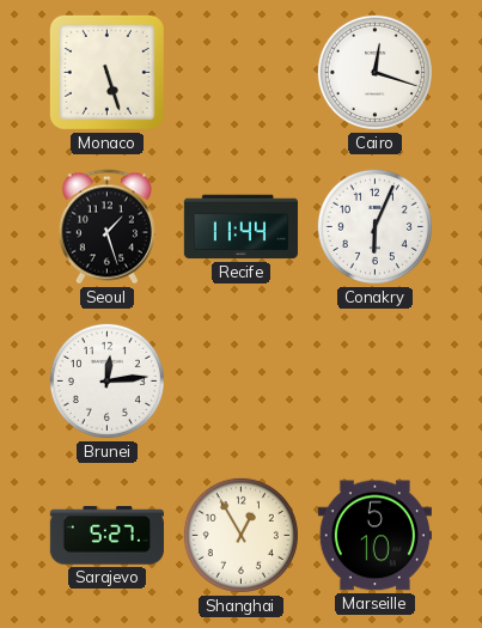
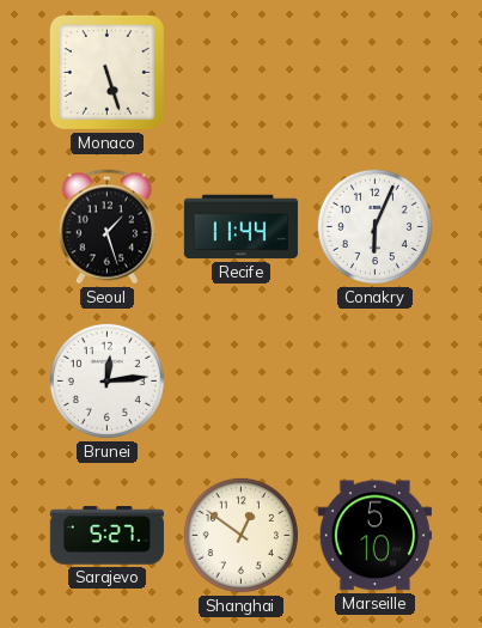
Cairo: 12:18 -> none (374, 72)
Shanghai: 12:55 -> 12:51 (240, 535)
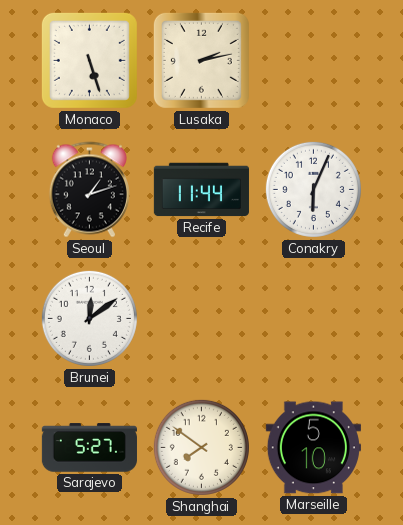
Lusaka: none -> 2:13 (201, 60)
Seoul: 1:27 -> 1:12 (89, 190)
Brunei: 12:14 -> 12:09 (89, 318)
Shanghai: 12:51 -> 7:51 (201, 447)
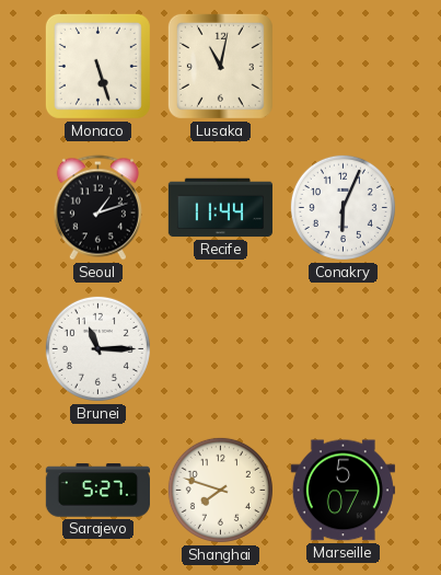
Lusaka: 2:13 -> 11:02 (220, 66)
Brunei: 12:09 -> 11:15 (97, 348)
Shanghai: 7:51 -> 7:48 (220, 490)
Marseille: 5:10 -> 5:07 (343, 491)
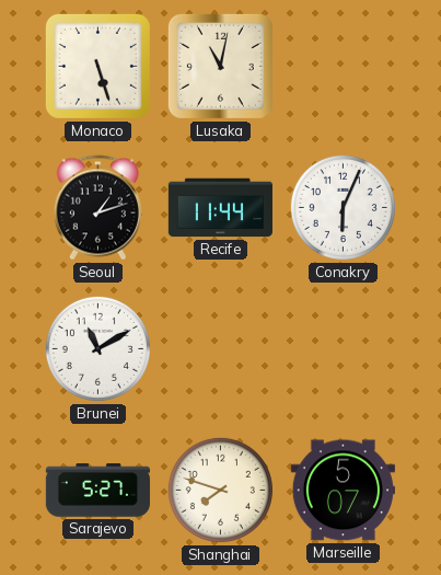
Brunei: 11:15 -> 11:10 (97, 348)
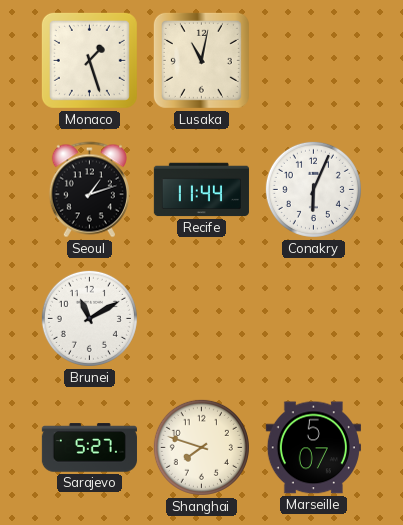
Monaco: 5:27 -> 1:27 (89, 60)
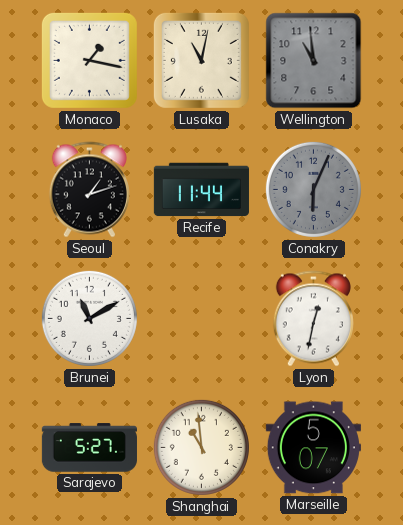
Monaco: 1:27 -> 1:17 (89, 60)
Wellington: none -> 10:59 (314, 61)
Conakry dial: white -> grey (313, 189)
Lyon: none -> 12:32 (313, 319)
Shanghai: 7:48 -> 10:59 (201, 447)
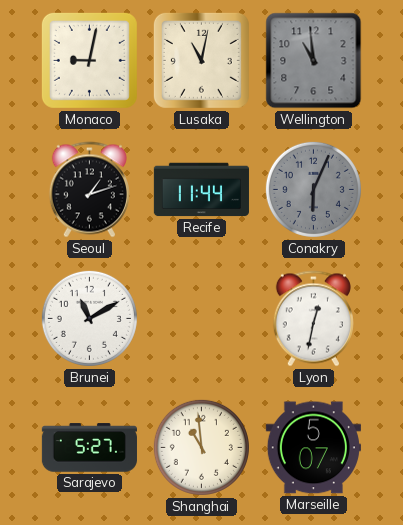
Monaco: 1:17 -> 9:02 (89, 60)
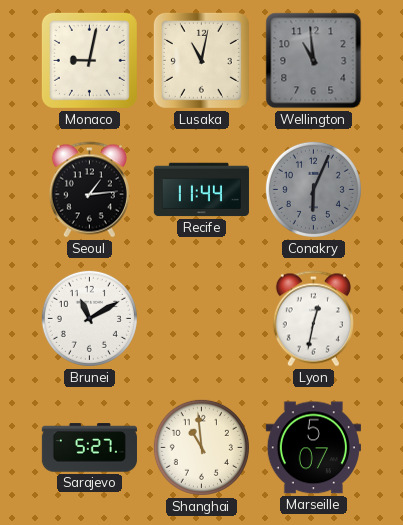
Seoul: 1:12 -> 1:14 (89, 190)
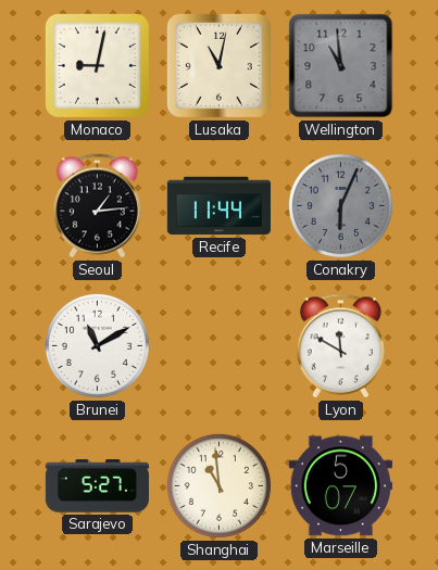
Lyon: 12:32 -> 11:50 (340, 346)
